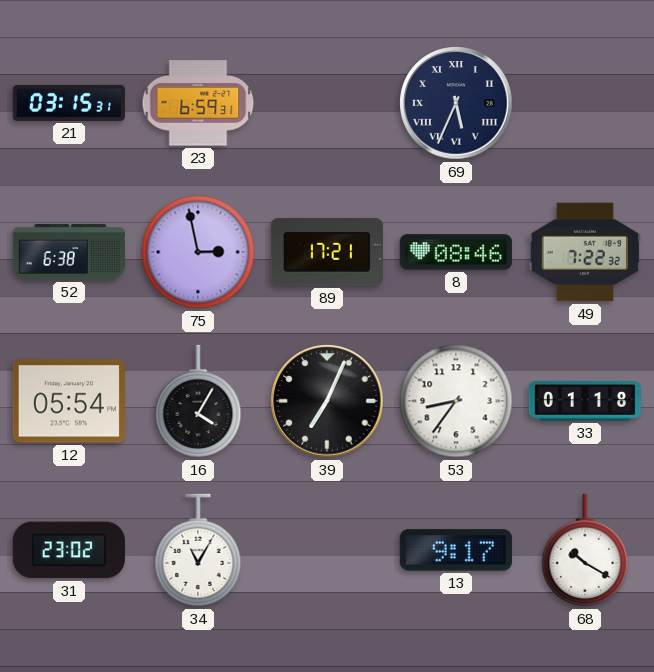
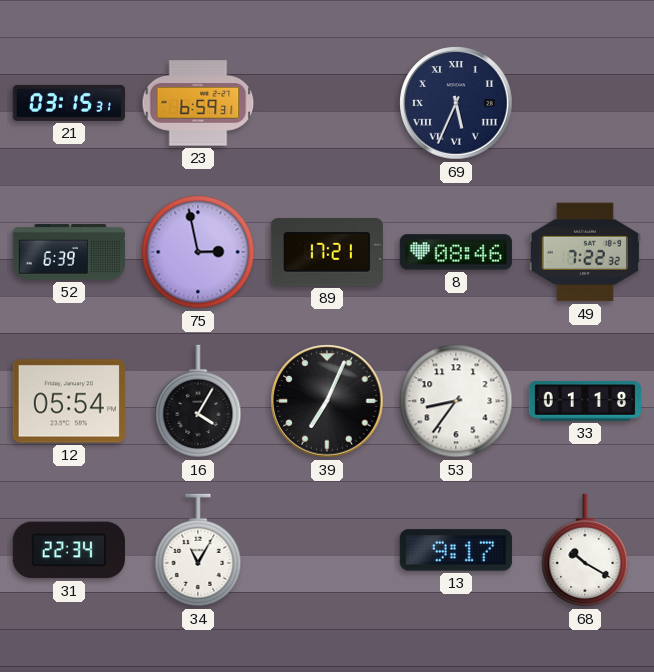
52: 6:38 -> 6:39 (69, 253)
31: 23:02 -> 22:34 (69, 550)
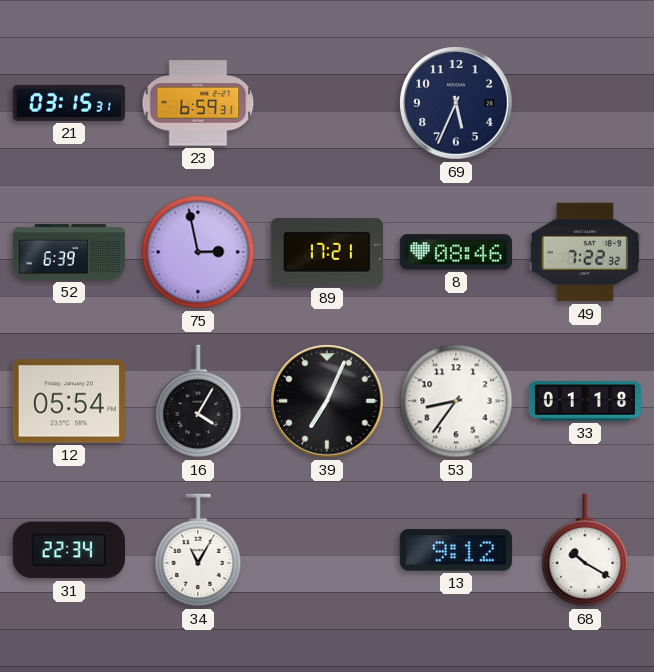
69 numerals: Roman -> Arabic (456, 103)
13: 9:17 -> 9:12 (456, 550)
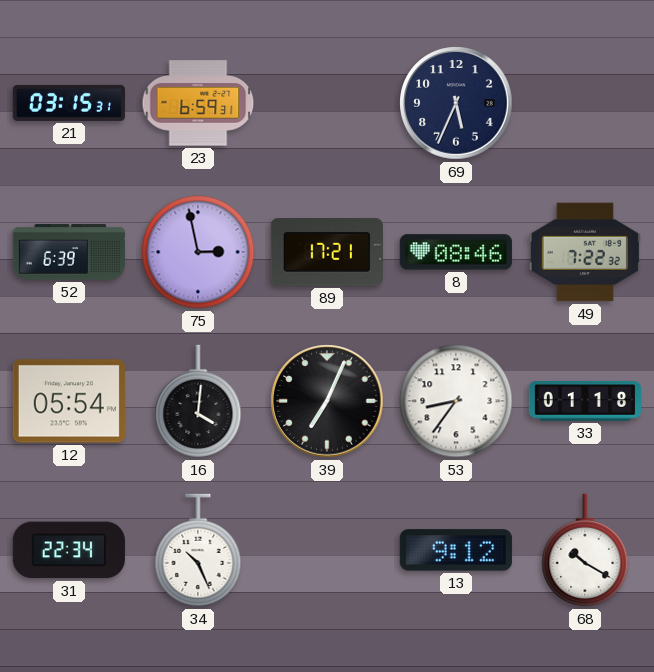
16: 4:05 -> 4:01 (198, 401)
34: 11:05 -> 10:26 (198, 550)
